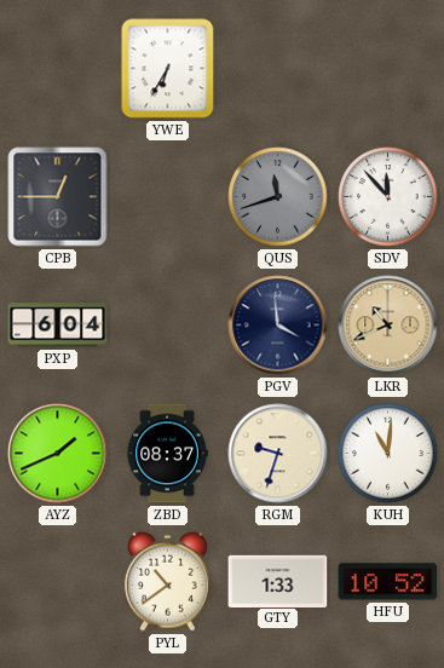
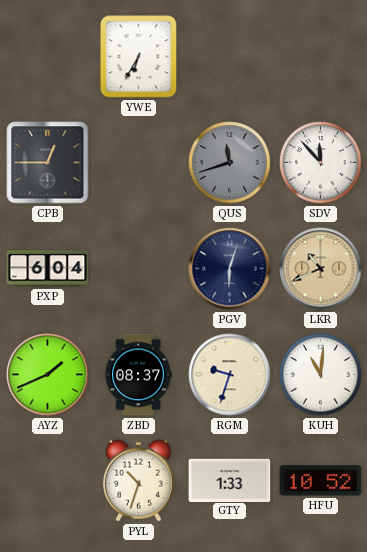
PGV: 3:59 -> 6:03 (230, 269)
PYL: 10:39 -> 10:33 (138, 480)
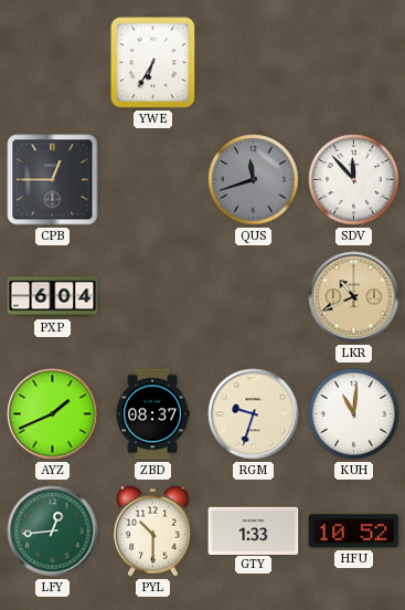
PGV: 6:03 -> none (230, 269)
LFY: none -> 12:44 (53, 532)
PYL: 10:33 -> 10:30 (152, 530)
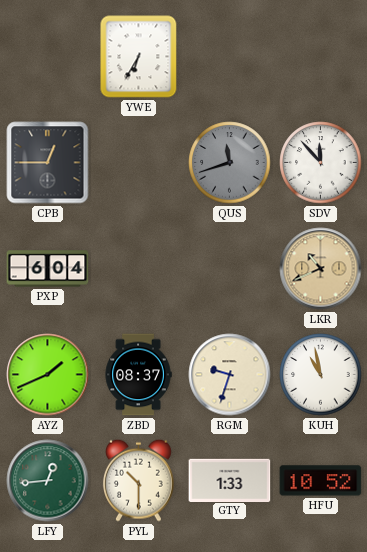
KUH: 11:01 -> 10:58 (321, 375)
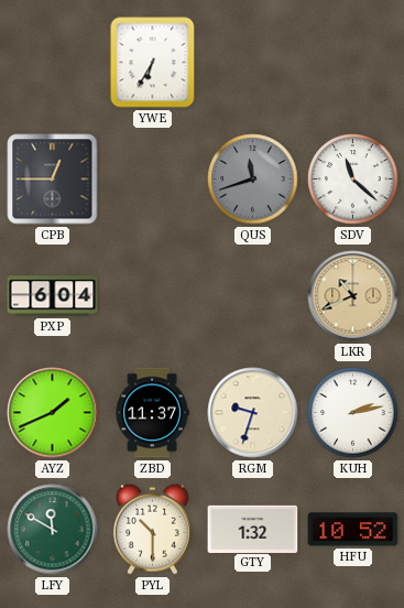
SDV: 11:53 -> 11:22 (353, 180)
ZBD: 08:37 -> 11:37 (152, 413)
KUH: 10:58 -> 2:13 (353, 413)
LFY: 12:44 -> 11:50 (53, 530)
GTY: 1:33 -> 1:32 (253, 529)
